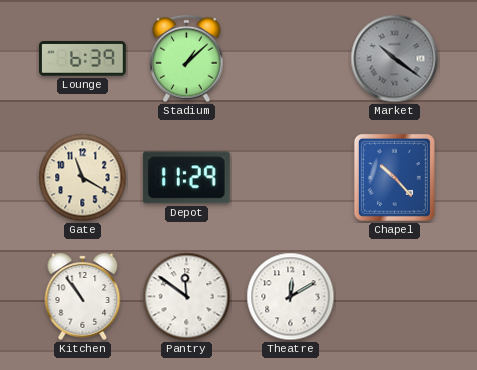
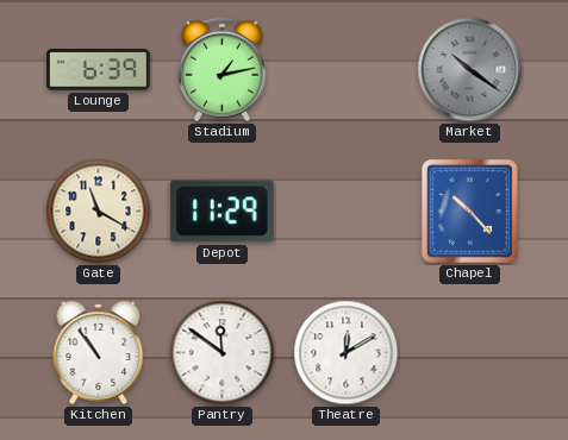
Stadium: 1:08 -> 1:13 (223, 70)
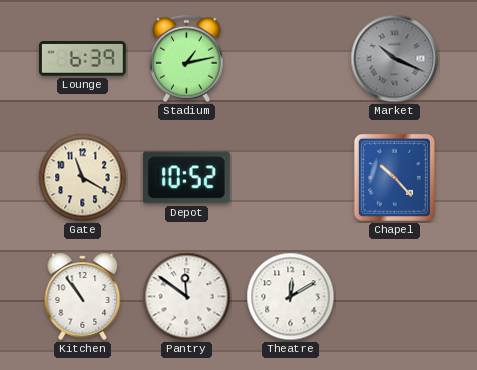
Market: 10:21 -> 10:19 (395, 59)
Depot: 11:29 -> 10:52 (186, 178)
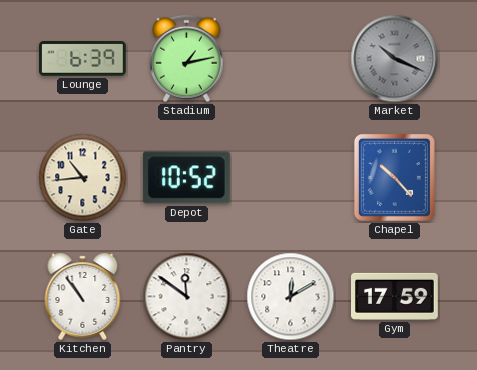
Gate: 11:20 -> 10:44 (83, 178)
Gym: none -> 17:59 (395, 296)
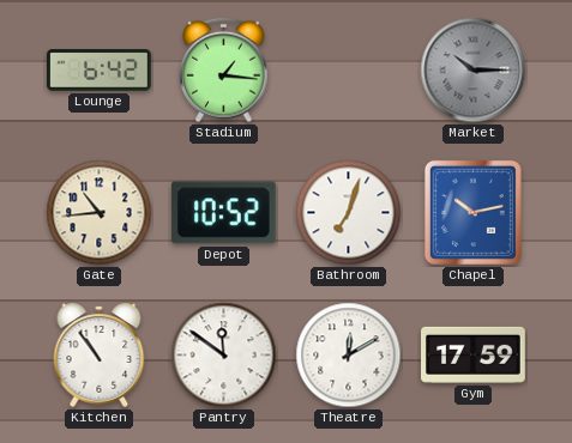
Lounge: 6:39 -> 6:42 (98, 71)
Stadium: 1:13 -> 1:16 (224, 71)
Market: 10:19 -> 10:15 (474, 71)
Bathroom: none -> 7:03 (349, 213)
Chapel: 10:23 -> 10:13 (472, 212)
